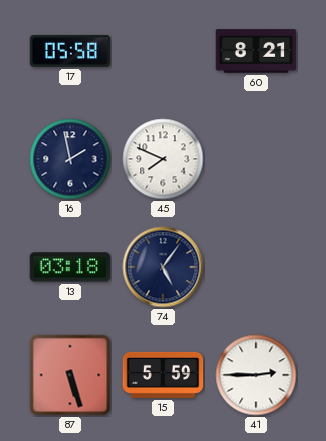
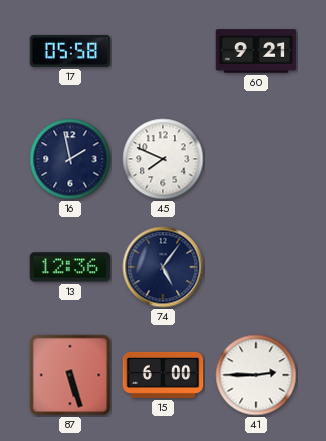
60: 8:21 -> 9:21 (256, 51)
13: 03:18 -> 12:36 (70, 267)
15: 5:59 -> 6:00 (163, 375)
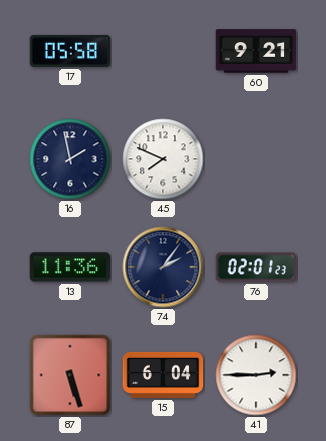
13: 12:36 -> 11:36 (70, 267)
74: 5:06 -> 2:06 (163, 267)
76: none -> 02:01 (256, 267)
15: 6:00 -> 6:04 (163, 375)
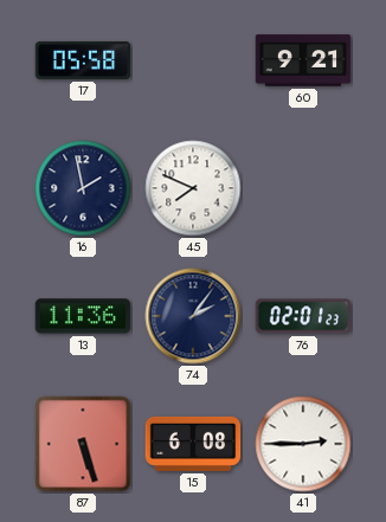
15: 6:04 -> 6:08 (193, 444)
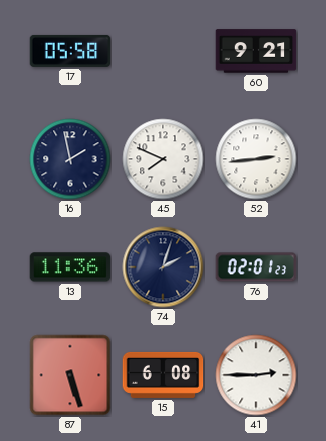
52: none -> 2:44 (256, 159)
74: 2:06 -> 2:03 (163, 267)
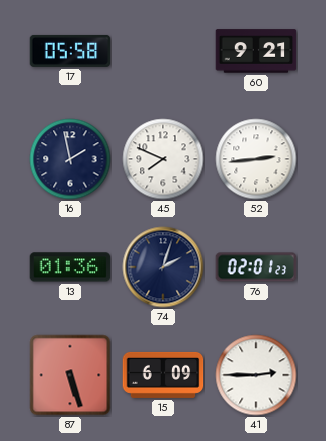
13: 11:36 -> 01:36 (70, 267)
15: 6:08 -> 6:09 (163, 375)
